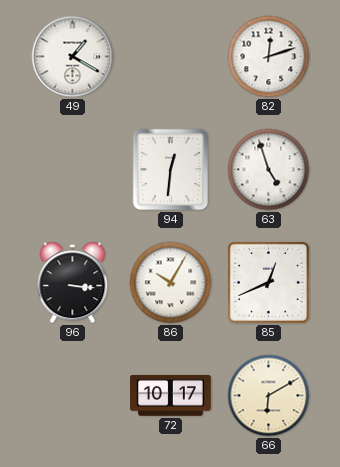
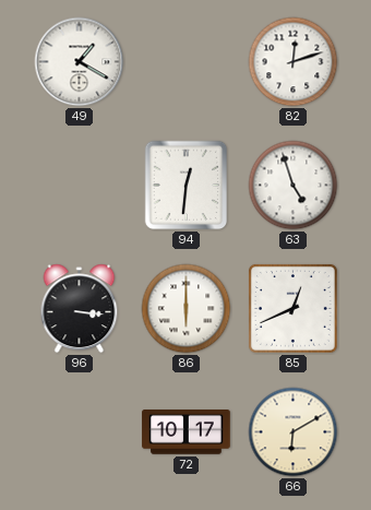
86: 10:05 -> 6:00 (187, 309)
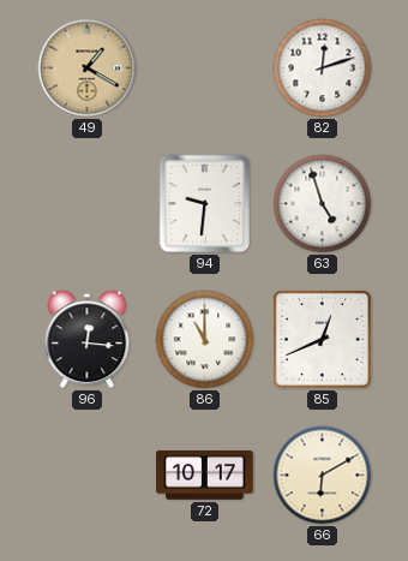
49 dial: white -> champagne (88, 68)
94: 12:31 -> 9:31 (205, 204)
96: 3:16 -> 12:16 (88, 340)
86: 6:00 -> 11:00 (205, 340)
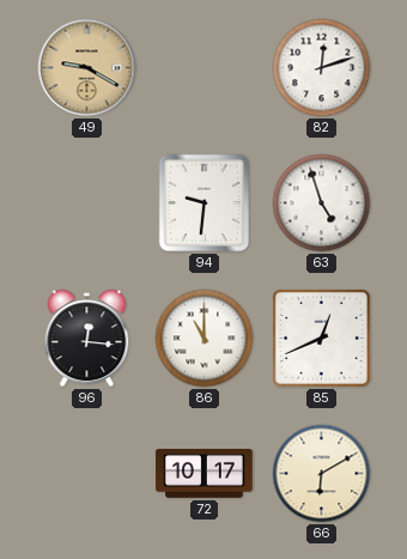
49: 1:20 -> 9:20 (87, 68)
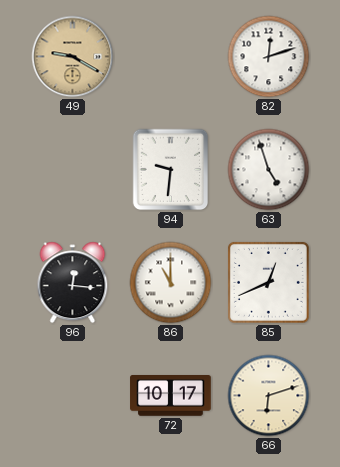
66: 6:10 -> 6:12 (269, 396)
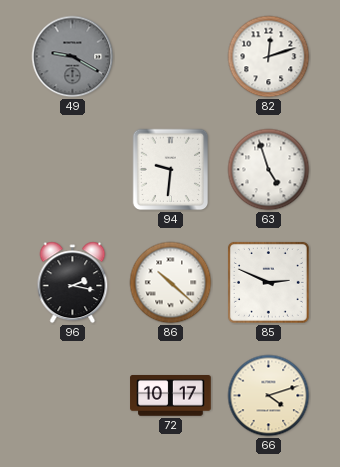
49 dial: champagne -> grey (73, 57)
96: 12:16 -> 2:17 (73, 283)
86: 11:00 -> 10:22 (171, 283)
85: 12:41 -> 2:49 (268, 282)
66: 6:12 -> 4:12 (269, 396)
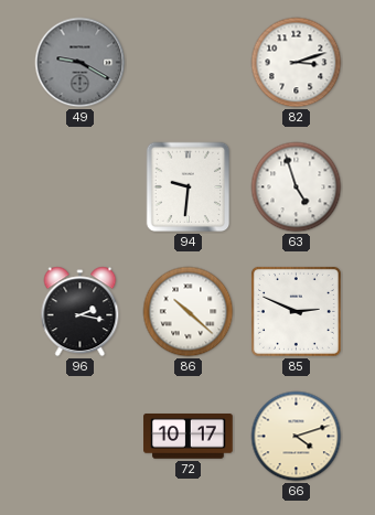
82: 12:12 -> 3:12 (297, 63)
